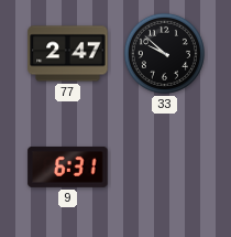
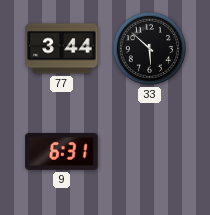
77: 2:47 -> 3:44 (62, 49)
33: 9:52 -> 5:52 (149, 48)
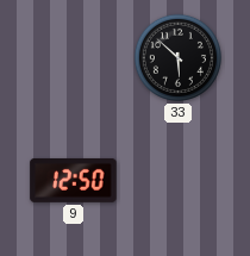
77: 3:44 -> none (62, 49)
9: 6:31 -> 12:50 (74, 180)
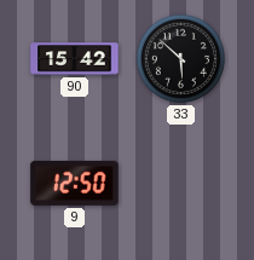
90: none -> 15:42 (75, 59)
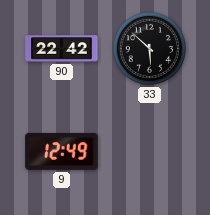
90: 15:42 -> 22:42 (62, 49)
9: 12:50 -> 12:49 (62, 151)
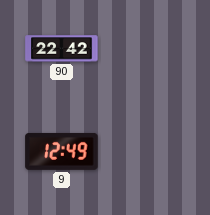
33: 5:52 -> none (149, 48)
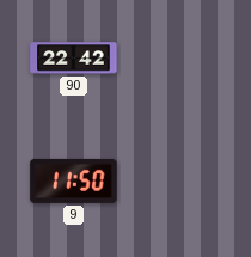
9: 12:49 -> 11:50 (74, 180)
